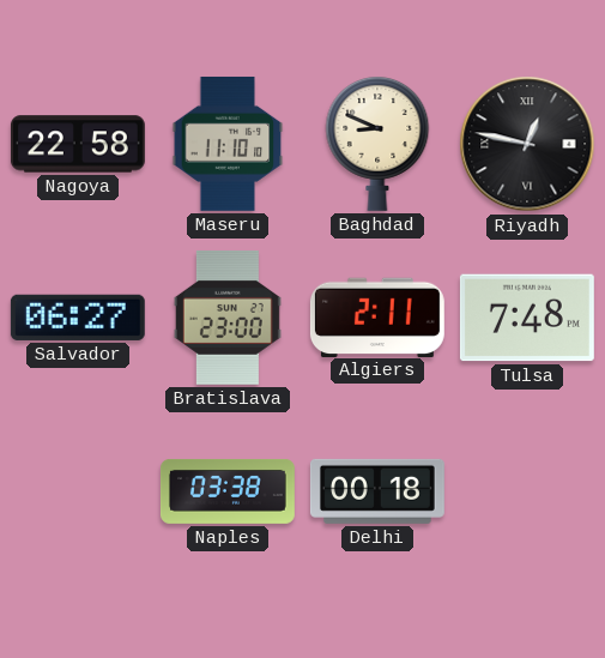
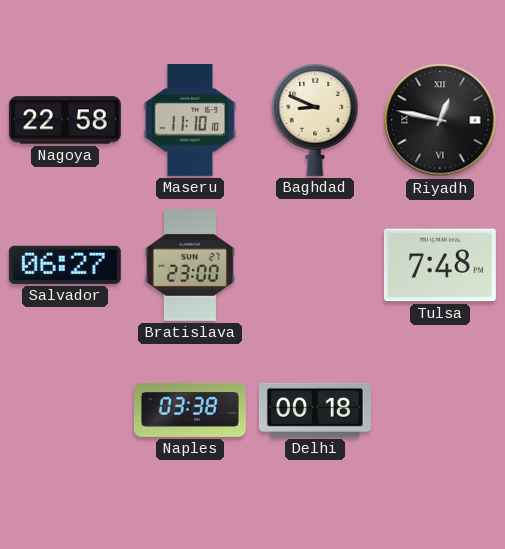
Algiers: 2:11 -> none (377, 316)
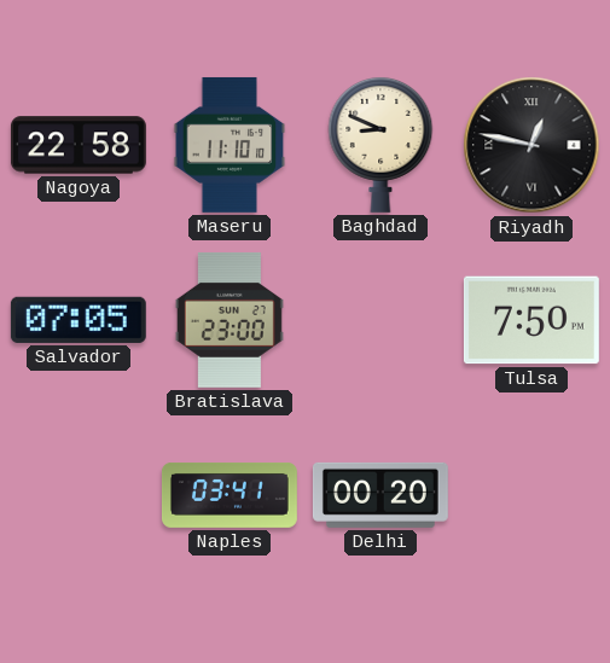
Salvador: 06:27 -> 07:05 (79, 320)
Tulsa: 7:48 -> 7:50 (531, 320)
Naples: 03:38 -> 03:41 (230, 496)
Delhi: 00:18 -> 00:20 (380, 495)
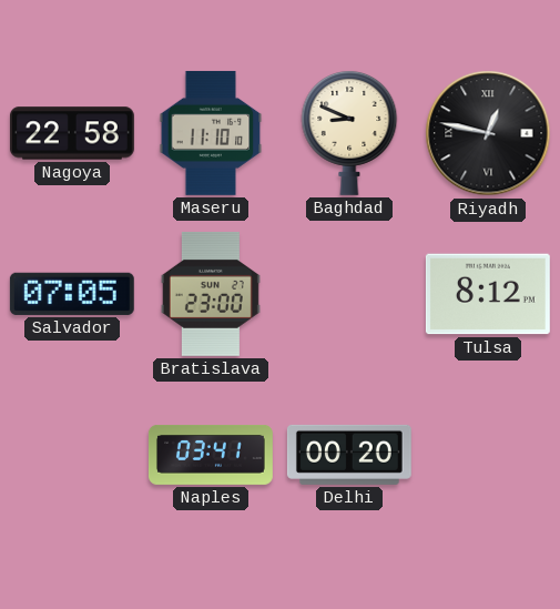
Tulsa: 7:50 -> 8:12 (488, 294)
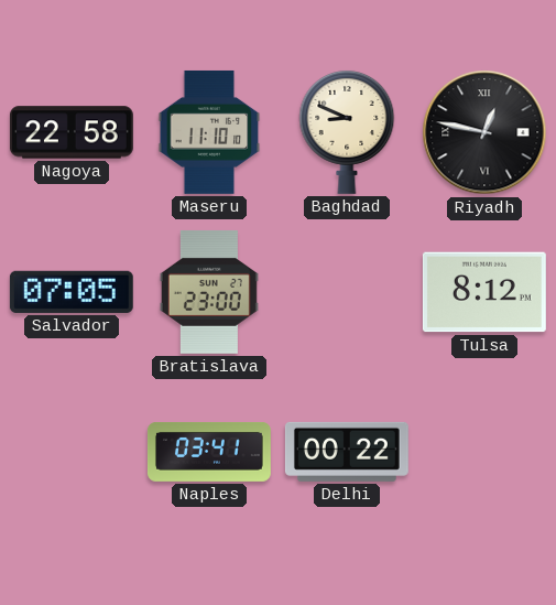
Delhi: 00:20 -> 00:22 (347, 452)
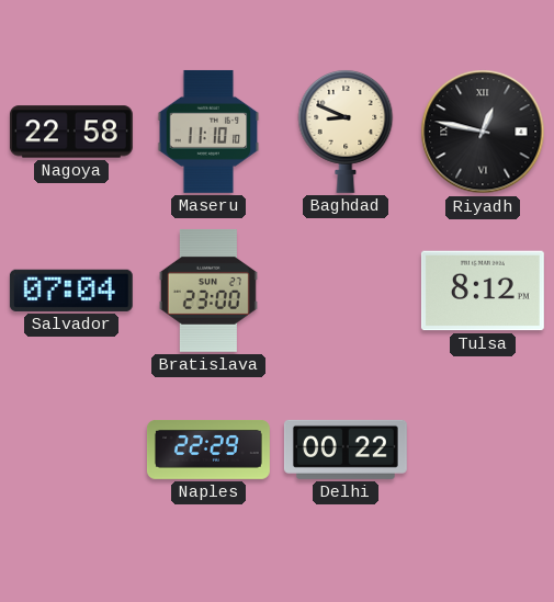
Salvador: 07:05 -> 07:04 (71, 291)
Naples: 03:41 -> 22:29 (208, 451)
